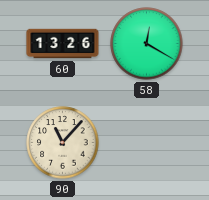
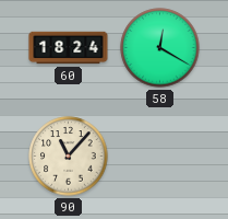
60: 13:26 -> 18:24 (69, 48)
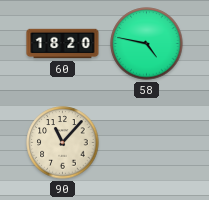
60: 18:24 -> 18:20 (63, 44)
58: 12:20 -> 4:47 (147, 44)
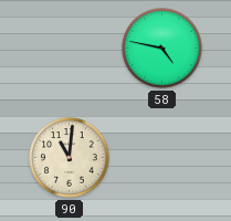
60: 18:20 -> none (63, 44)
90: 11:07 -> 11:01 (70, 158)
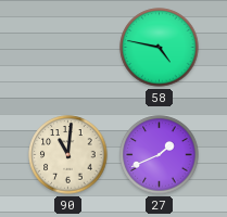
27: none -> 1:41 (160, 155)
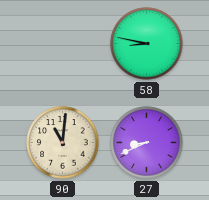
58: 4:47 -> 8:47 (147, 44)
27: 1:41 -> 8:41 (147, 143)
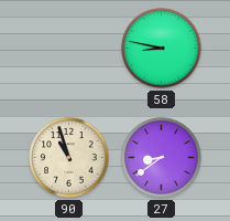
90: 11:01 -> 10:57 (69, 158)
27: 8:41 -> 8:39 (162, 158)
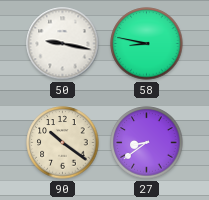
50: none -> 9:17 (63, 44)
90: 10:57 -> 10:21 (63, 143)
